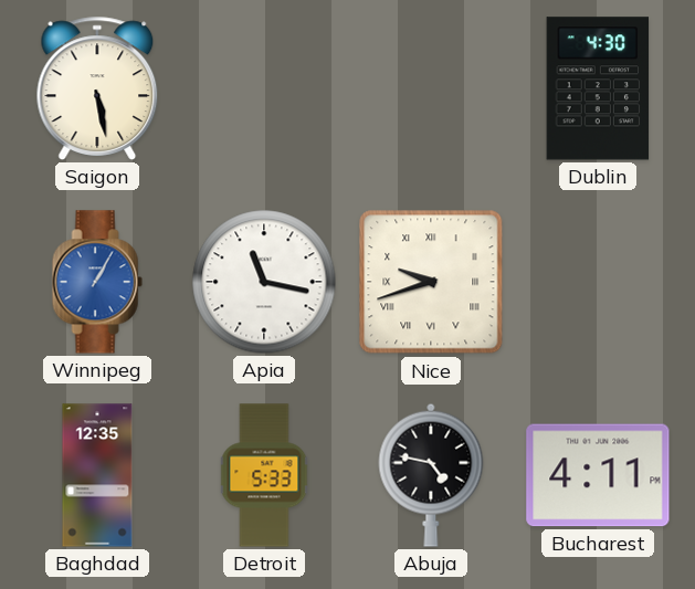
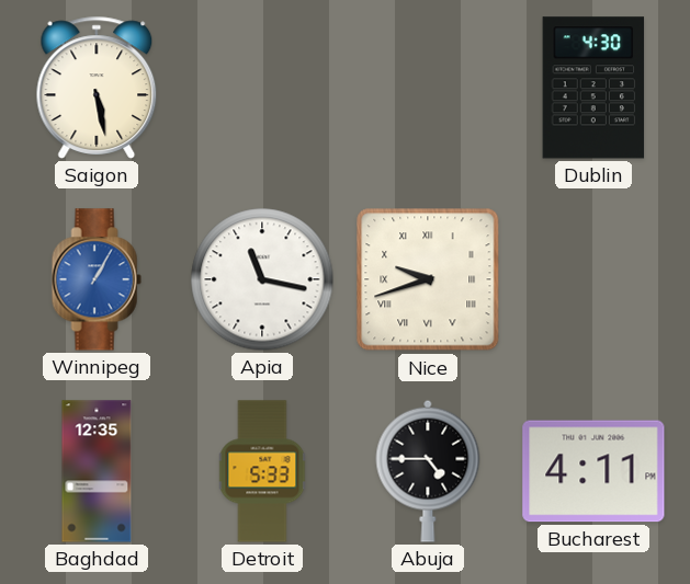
Abuja: 4:47 -> 4:45 (428, 471)
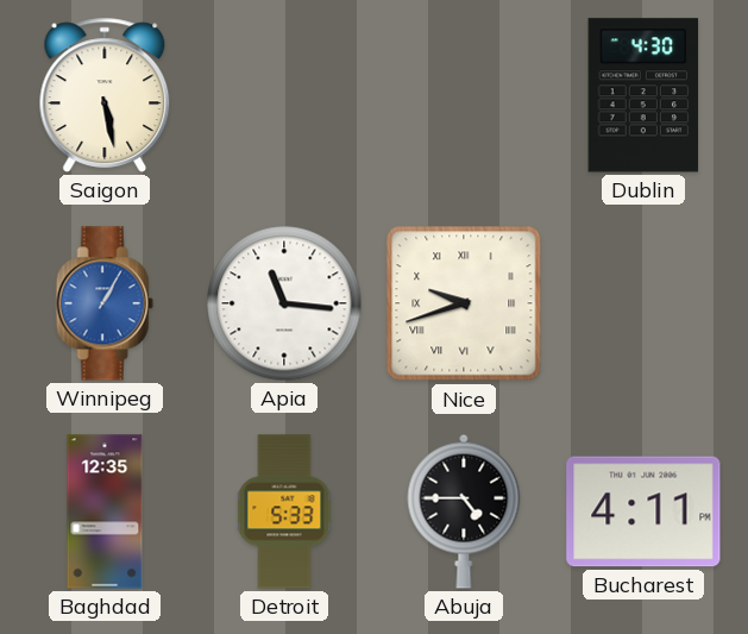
Apia: 11:17 -> 11:16 (284, 303)
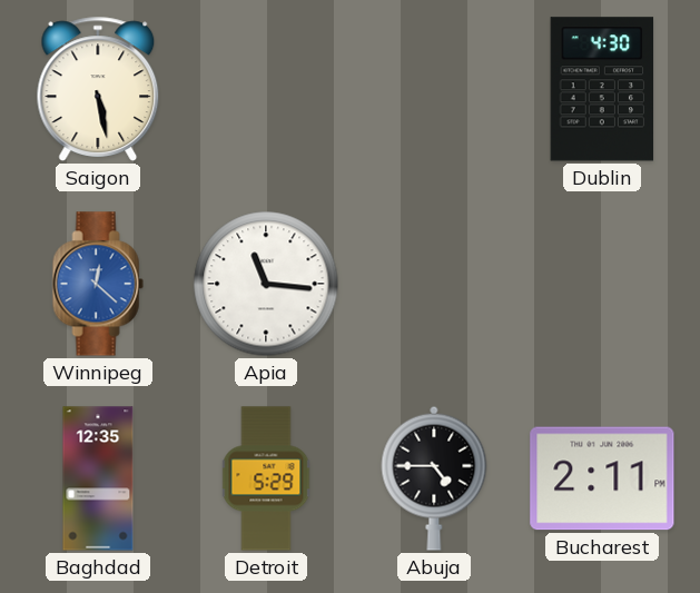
Winnipeg: 1:05 -> 12:22 (98, 284)
Nice: 9:42 -> none (464, 303)
Detroit: 5:33 -> 5:29 (266, 478)
Bucharest: 4:11 -> 2:11 (602, 478)
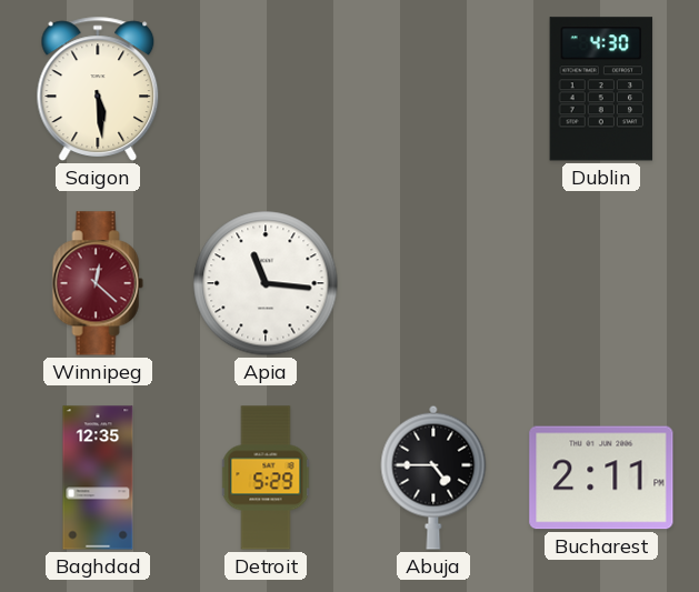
Saigon: 5:28 -> 5:29 (98, 89)
Winnipeg dial: blue -> burgundy (98, 283)
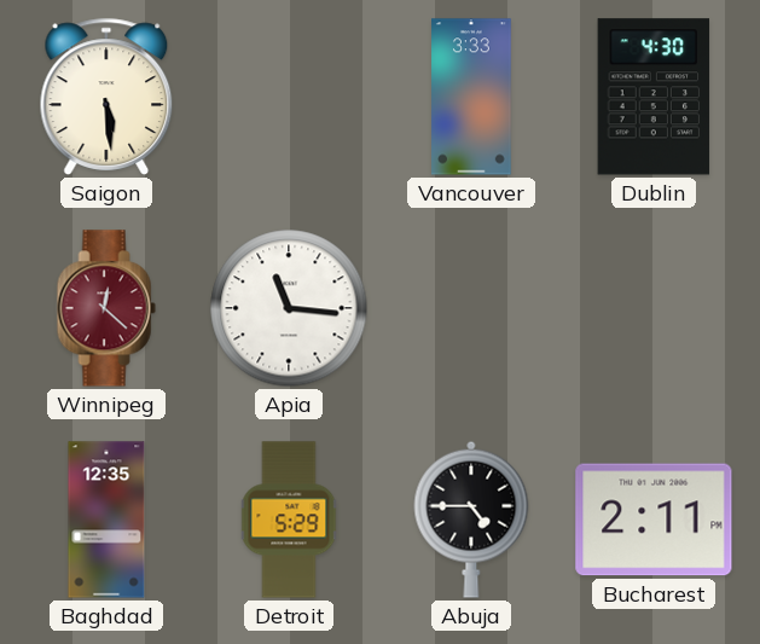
Vancouver: none -> 3:33 (471, 97)
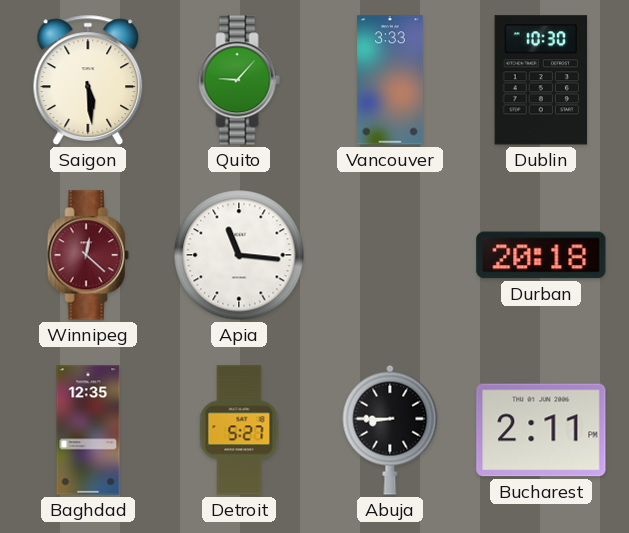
Quito: none -> 9:07 (239, 80)
Dublin: 4:30 -> 10:30 (541, 80)
Durban: none -> 20:18 (541, 255)
Detroit: 5:29 -> 5:27 (239, 430)
Abuja: 4:45 -> 8:45 (390, 430)
